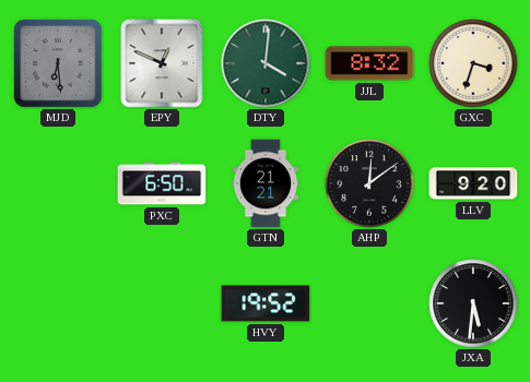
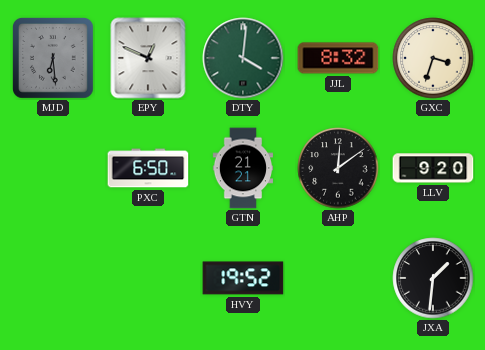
JXA: 5:31 -> 1:31 (433, 278)
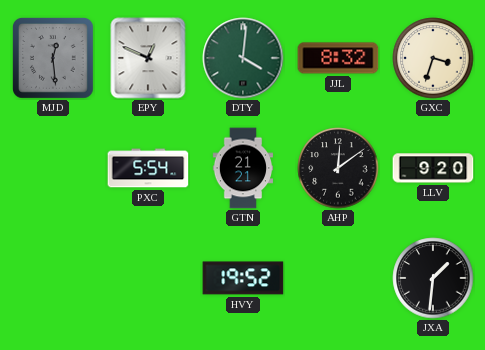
MJD: 6:29 -> 12:29 (54, 59)
PXC: 6:50 -> 5:54 (148, 168)
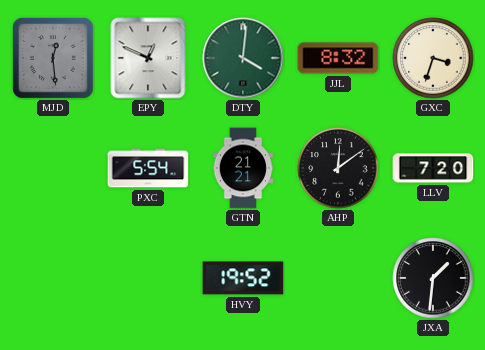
LLV: 9:20 -> 7:20 (433, 168)
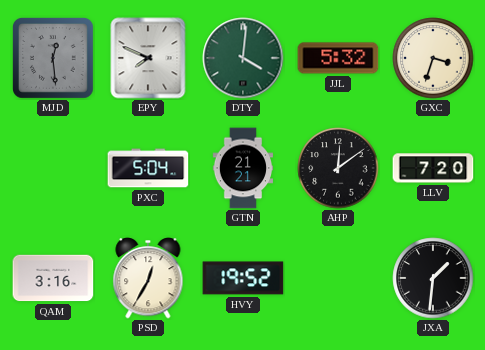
EPY: 12:49 -> 7:49 (148, 58)
JJL: 8:32 -> 5:32 (338, 58)
PXC: 5:54 -> 5:04 (148, 168)
QAM: none -> 3:16 (53, 278)
PSD: none -> 12:35 (148, 278)
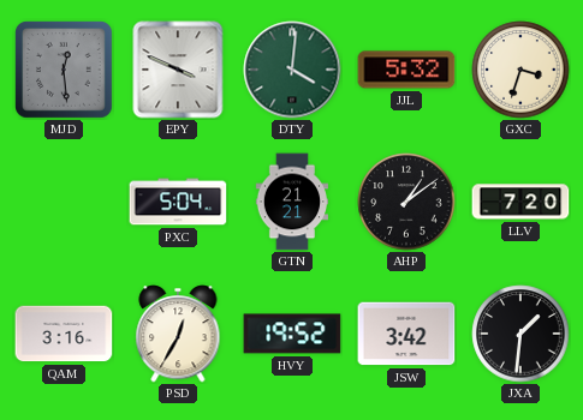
EPY: 7:49 -> 3:49 (178, 70)
AHP: 12:09 -> 1:09 (406, 202)
JSW: none -> 3:42 (406, 334)
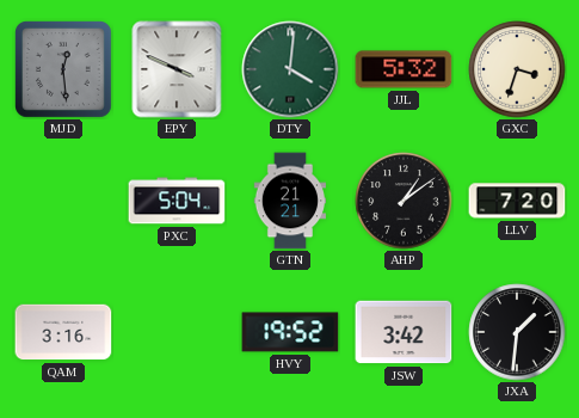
PSD: 12:35 -> none (178, 334)
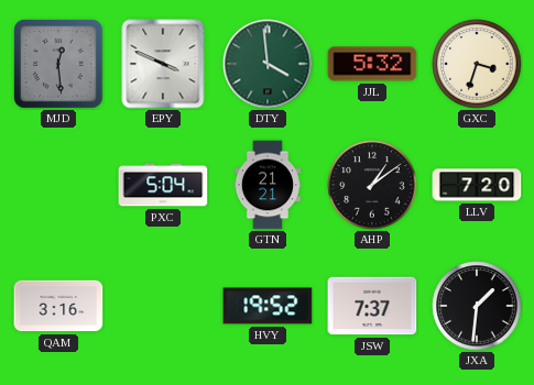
DTY: 4:01 -> 3:59 (268, 64)
JSW: 3:42 -> 7:37 (372, 306)
